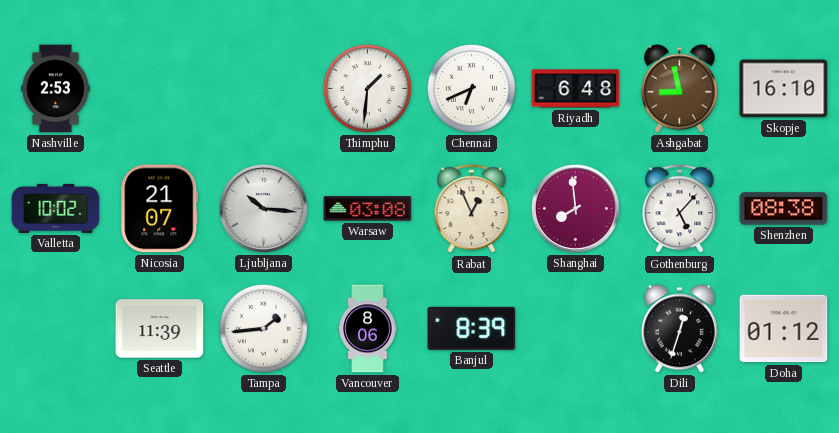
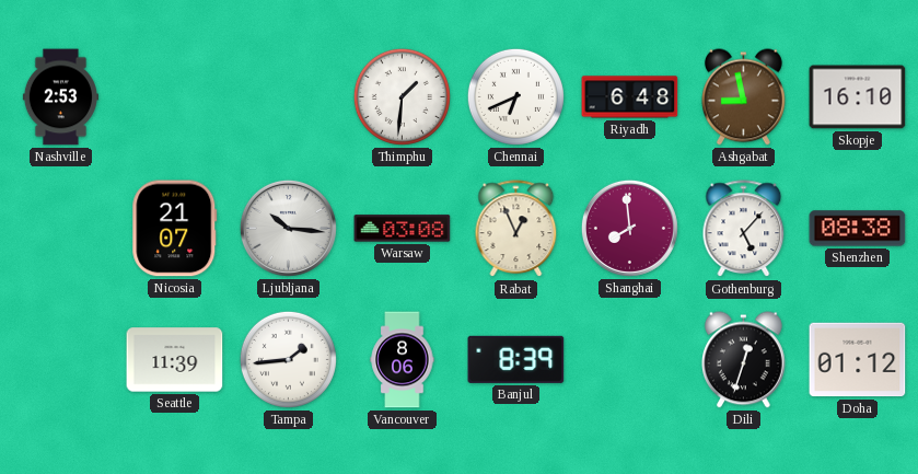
Valletta: 10:02 -> none (56, 208)
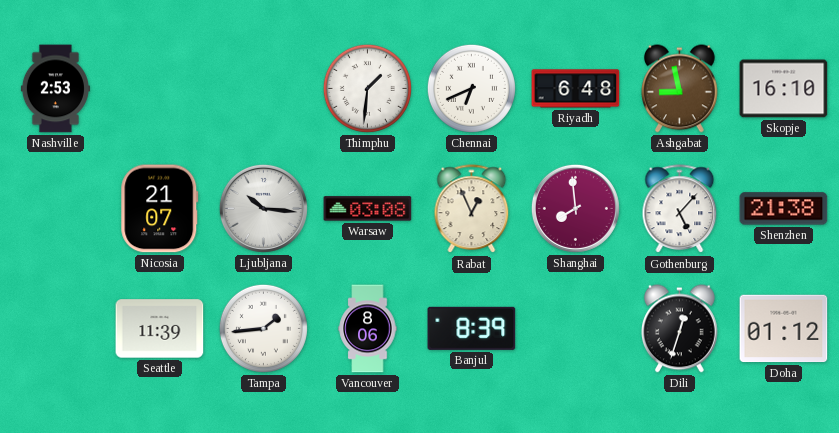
Shenzhen: 08:38 -> 21:38 (784, 209)
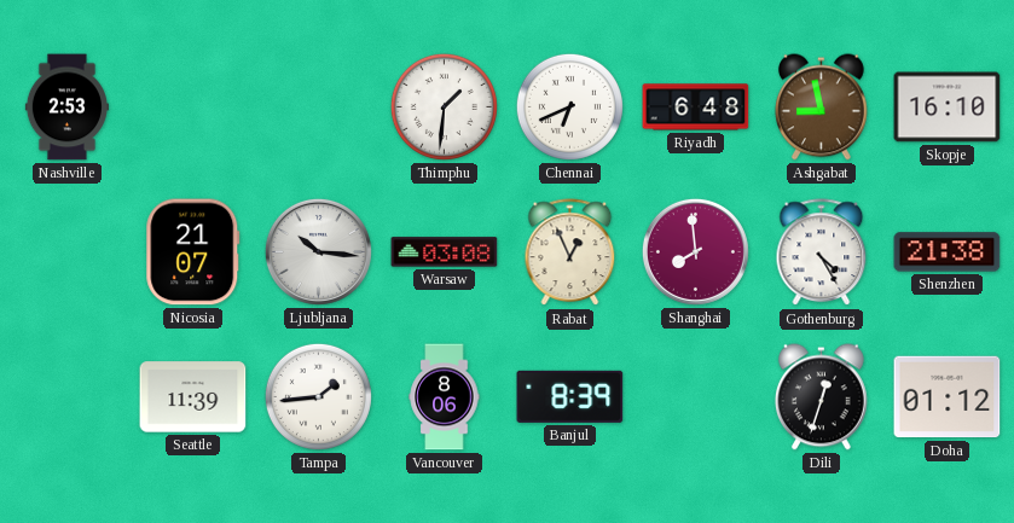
Gothenburg: 5:07 -> 4:25 (822, 252)
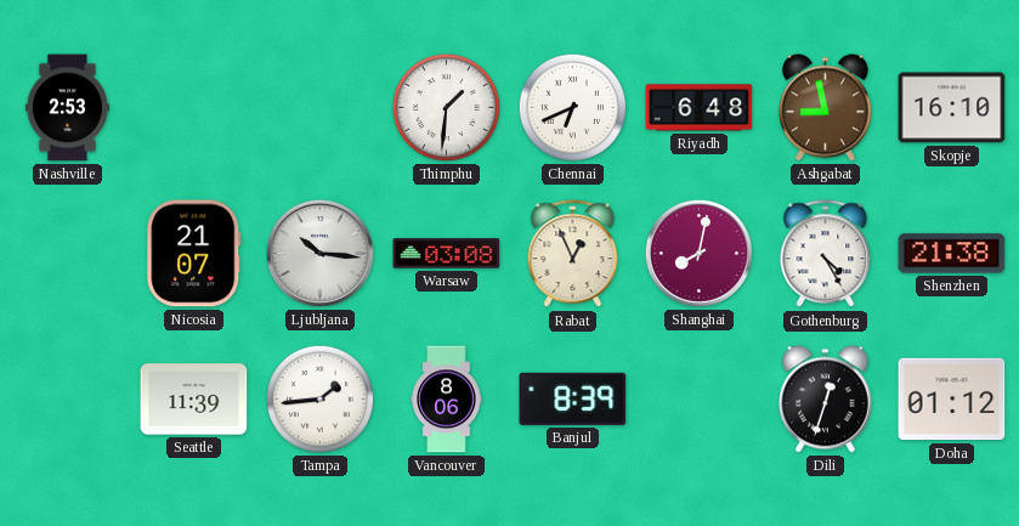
Shanghai: 7:59 -> 8:02 (698, 253)
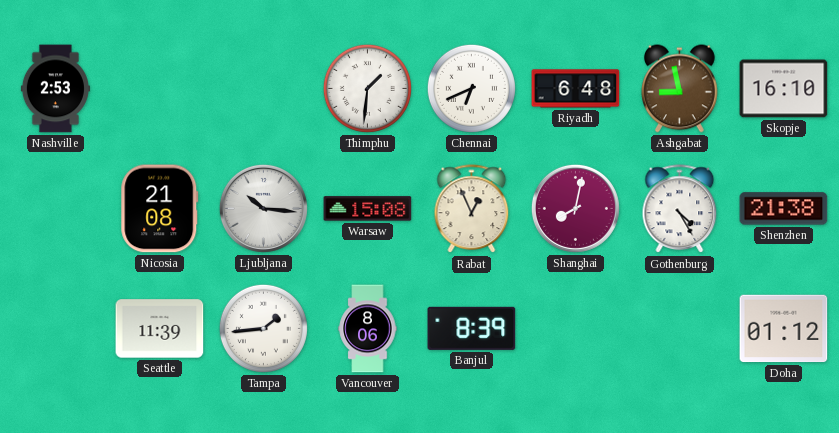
Nicosia: 21:07 -> 21:08 (160, 209)
Warsaw: 03:08 -> 15:08 (368, 209)
Dili: 12:33 -> none (826, 400)
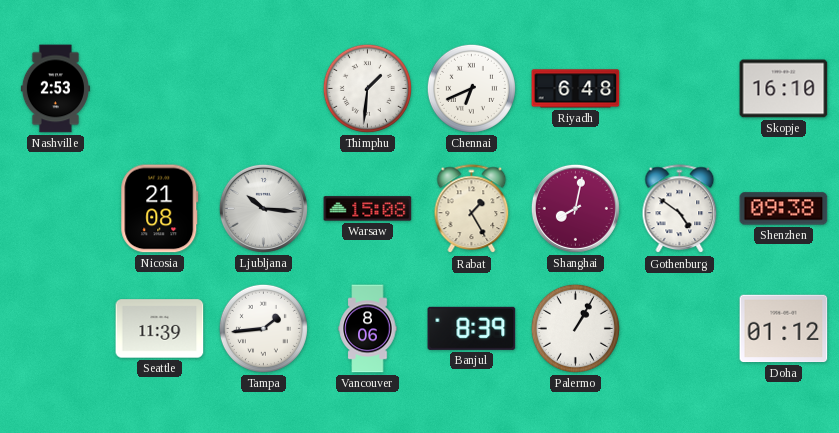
Ashgabat: 8:58 -> none (680, 89)
Rabat: 12:56 -> 1:25 (472, 209)
Gothenburg: 4:25 -> 4:51 (680, 209)
Shenzhen: 21:38 -> 09:38 (784, 209)
Palermo: none -> 1:05 (575, 328)
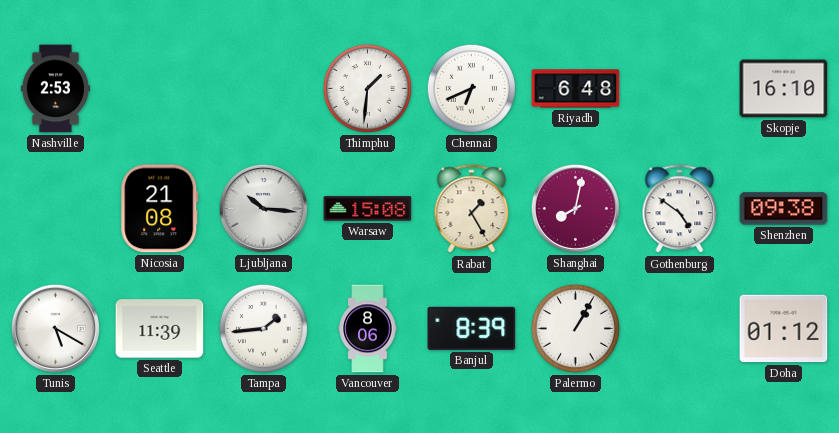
Tunis: none -> 5:20 (55, 328)
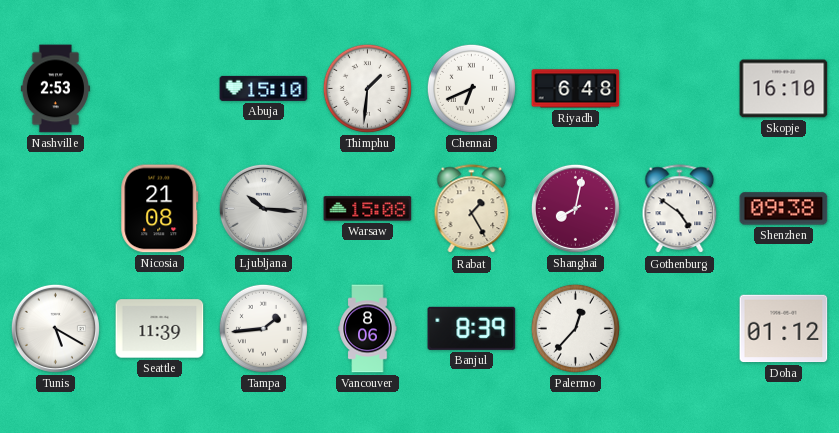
Abuja: none -> 15:10 (264, 88)
Palermo: 1:05 -> 12:37 (575, 328)
